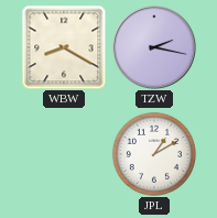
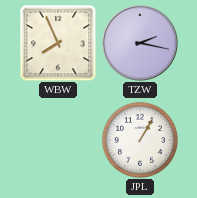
WBW: 8:20 -> 7:56 (58, 43)
JPL: 1:10 -> 1:05 (140, 140)
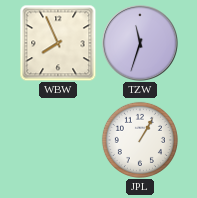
TZW: 2:17 -> 11:33 (140, 43)
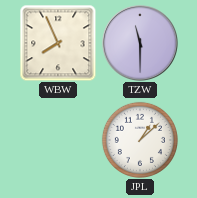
TZW: 11:33 -> 11:30 (140, 43)
JPL: 1:05 -> 1:08 (140, 140)
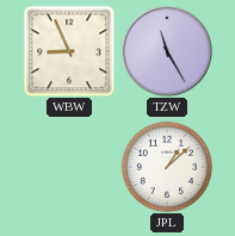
WBW: 7:56 -> 8:56 (69, 51)
TZW: 11:30 -> 11:25 (167, 51)
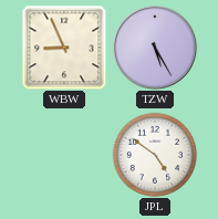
TZW: 11:25 -> 5:25 (155, 48)
JPL: 1:08 -> 4:51 (155, 155)
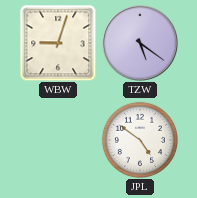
WBW: 8:56 -> 9:03 (58, 43)
TZW: 5:25 -> 5:21 (140, 43)
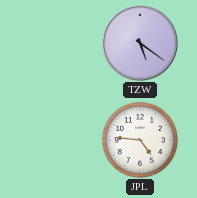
WBW: 9:03 -> none (58, 43)
JPL: 4:51 -> 4:46 (140, 140)
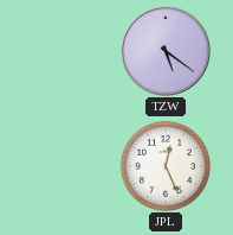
JPL: 4:46 -> 12:26 (166, 166)
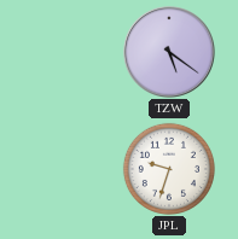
JPL: 12:26 -> 9:33 (169, 169)
